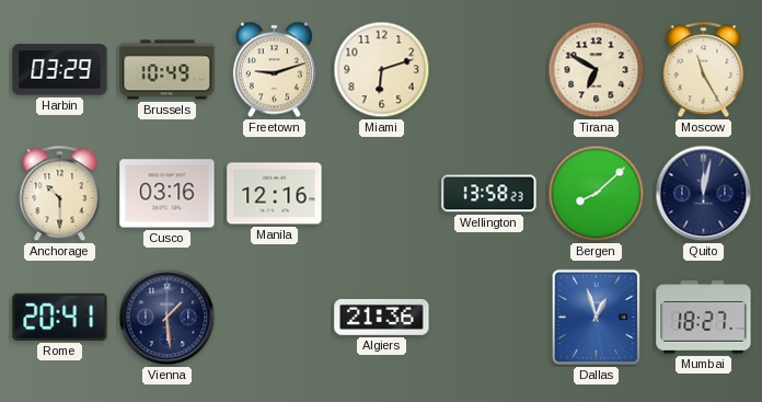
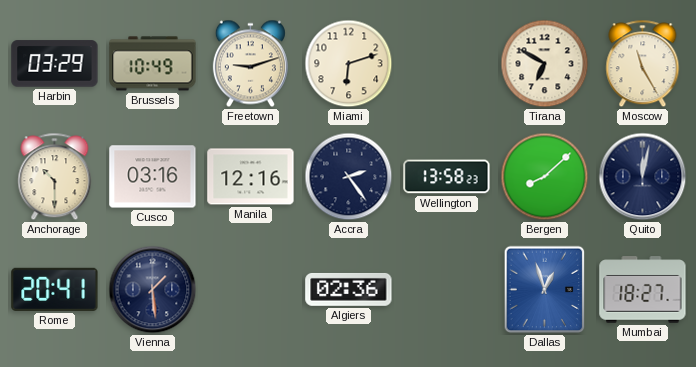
Accra: none -> 2:24 (349, 177)
Algiers: 21:36 -> 02:36 (349, 289)
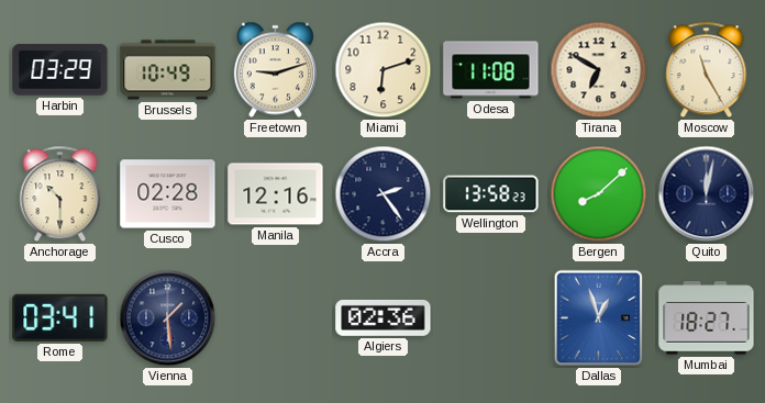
Odesa: none -> 11:08 (491, 70)
Cusco: 03:16 -> 02:28 (168, 194)
Rome: 20:41 -> 03:41 (60, 317)
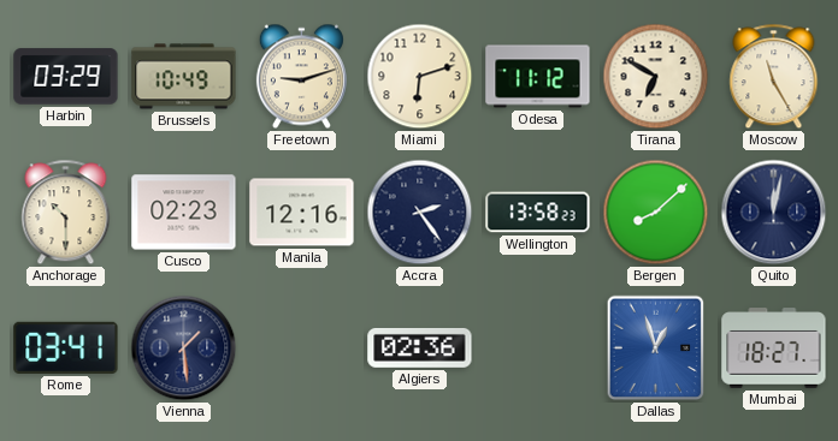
Odesa: 11:08 -> 11:12 (538, 77)
Cusco: 02:28 -> 02:23 (184, 213)
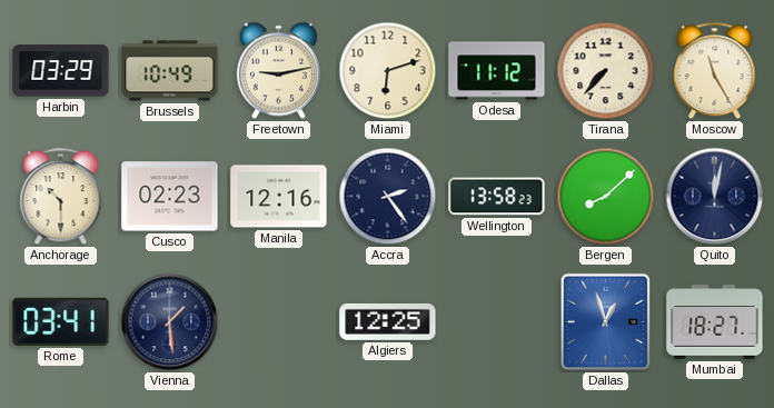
Freetown: 9:12 -> 9:13 (278, 71)
Tirana: 6:50 -> 7:37 (606, 71)
Algiers: 02:36 -> 12:25 (388, 321)
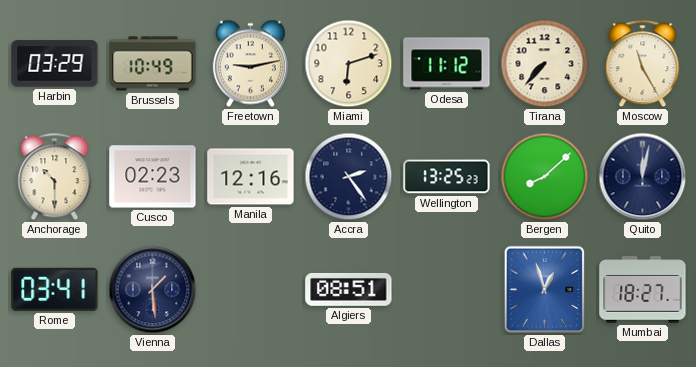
Wellington: 13:58 -> 13:25 (447, 177)
Algiers: 12:25 -> 08:51 (349, 289)
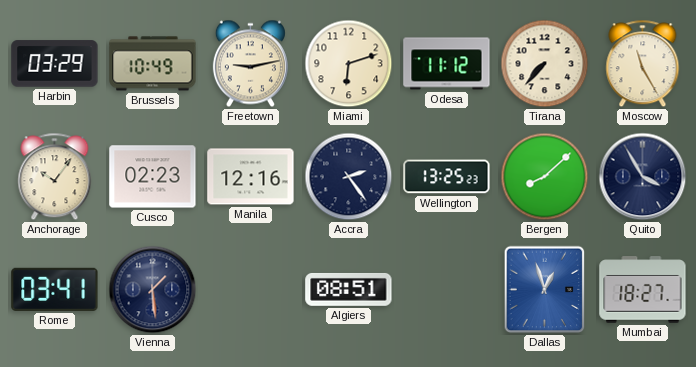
Anchorage: 10:30 -> 10:06 (55, 177)
Quito: 12:02 -> 3:55 (643, 177)
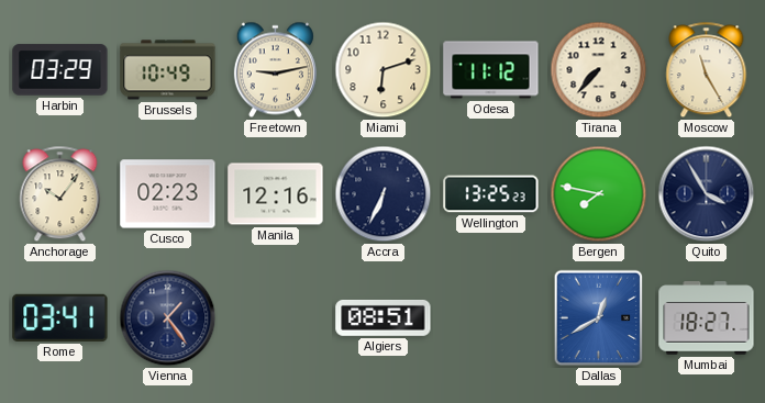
Accra: 2:24 -> 6:34 (384, 194)
Bergen: 8:08 -> 7:47 (599, 194)
Vienna: 1:29 -> 1:24 (168, 318)
Dallas: 12:57 -> 12:40 (599, 318)
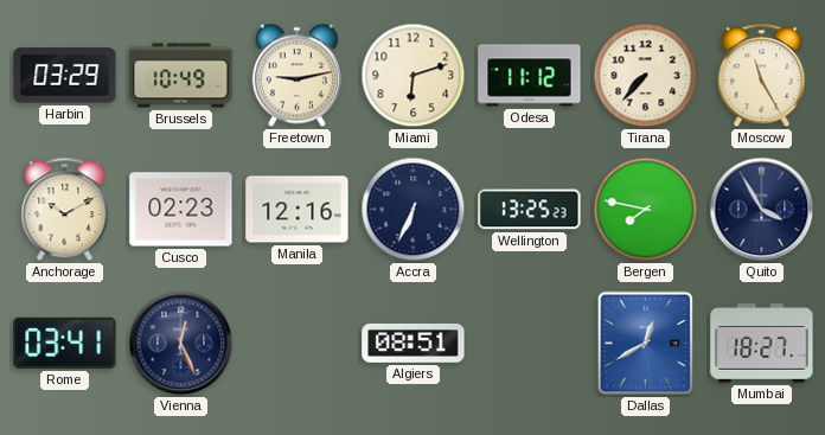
Anchorage: 10:06 -> 10:10 (65, 210)
Vienna: 1:24 -> 12:26 (181, 344)
